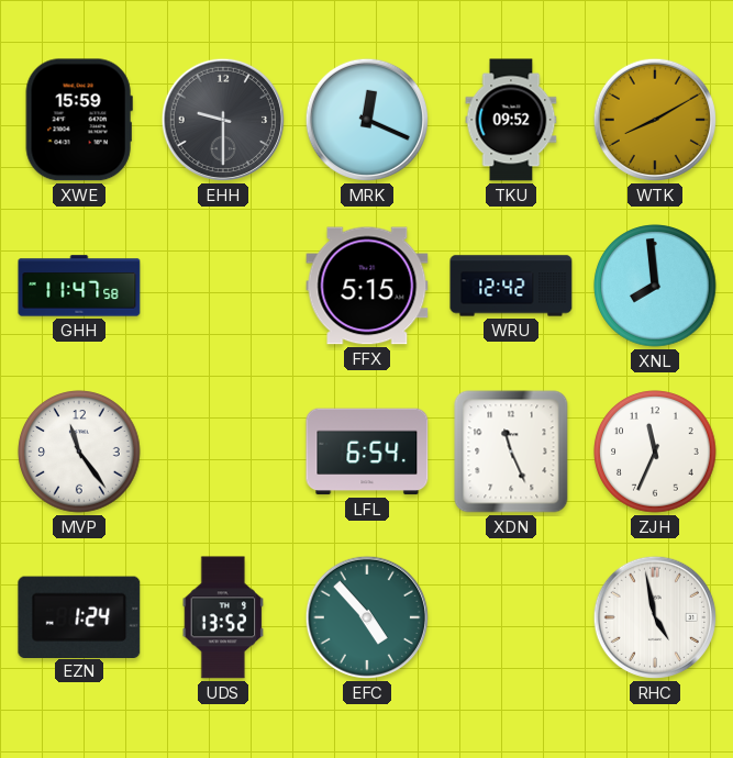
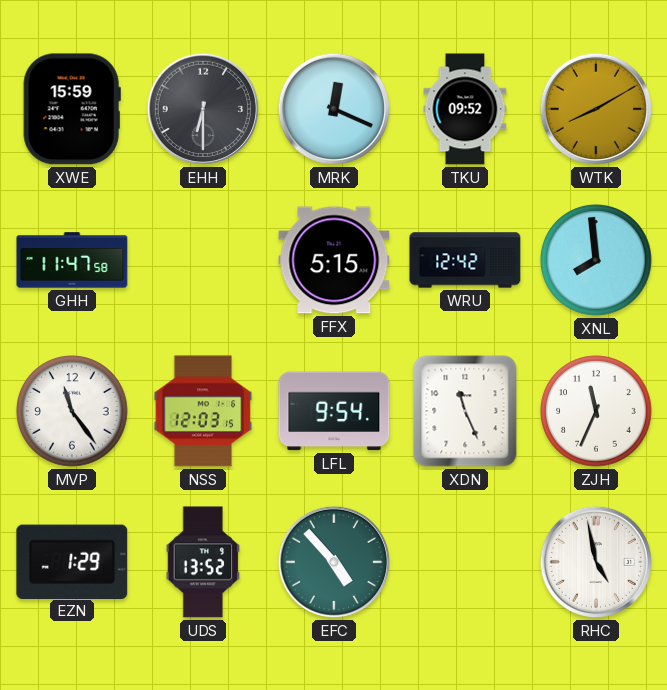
EHH: 9:30 -> 6:30 (203, 109)
NSS: none -> 12:03 (203, 411)
LFL: 6:54 -> 9:54 (334, 411)
EZN: 1:24 -> 1:29 (72, 561)
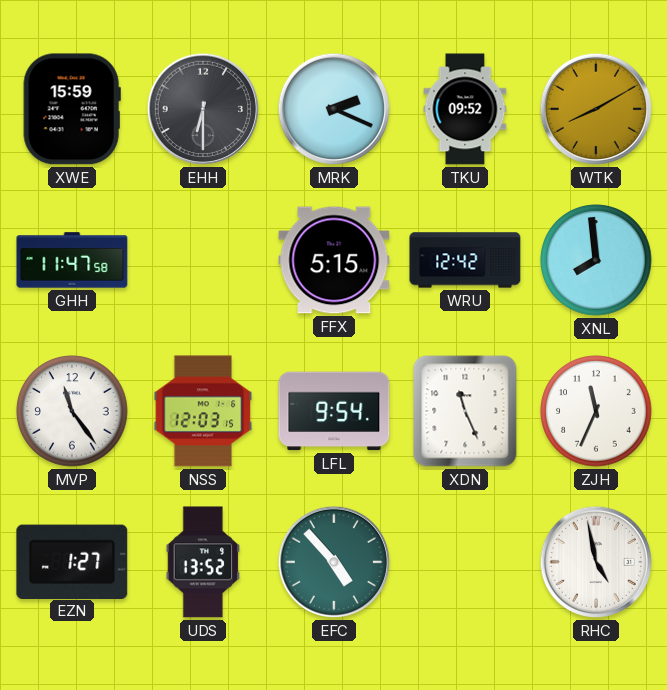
MRK: 12:19 -> 2:19 (334, 109)
EZN: 1:29 -> 1:27 (72, 561)
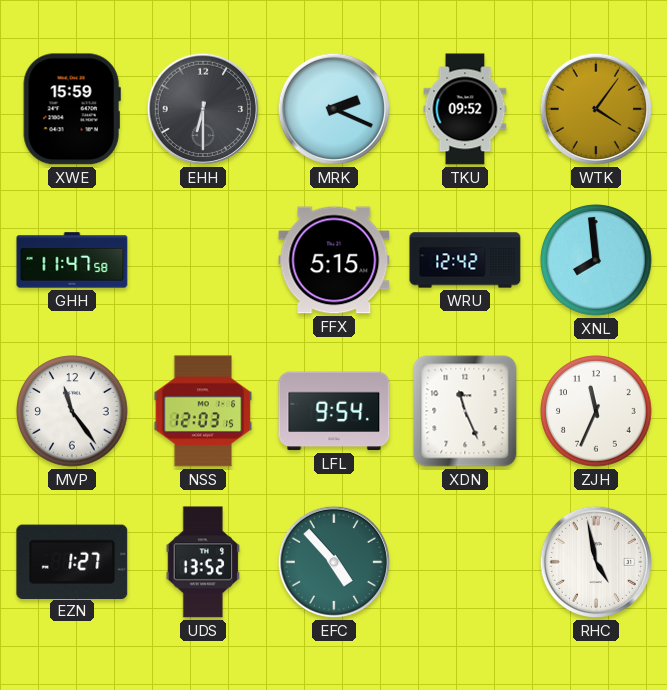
WTK: 8:10 -> 4:06 (596, 109)
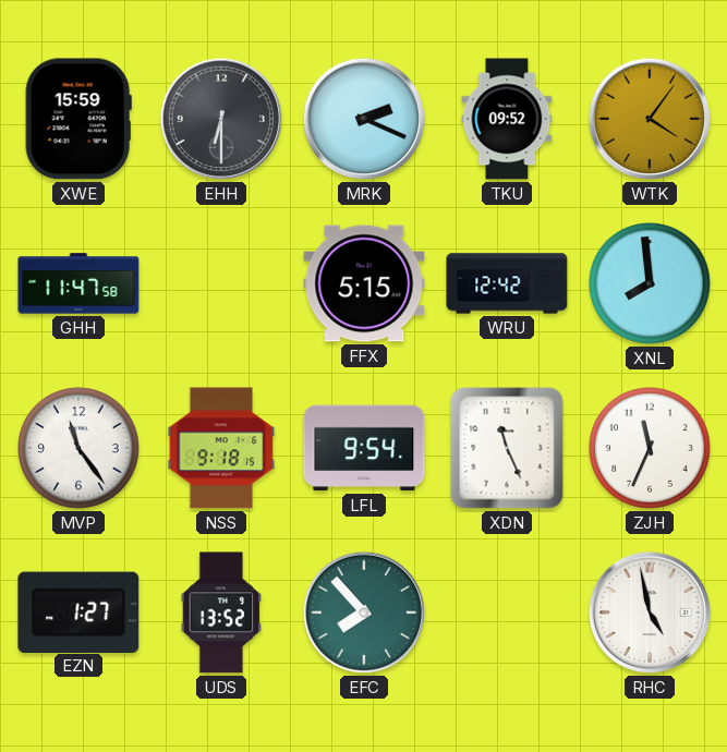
NSS: 12:03 -> 9:18 (221, 448)
EFC: 4:53 -> 7:53 (364, 612)
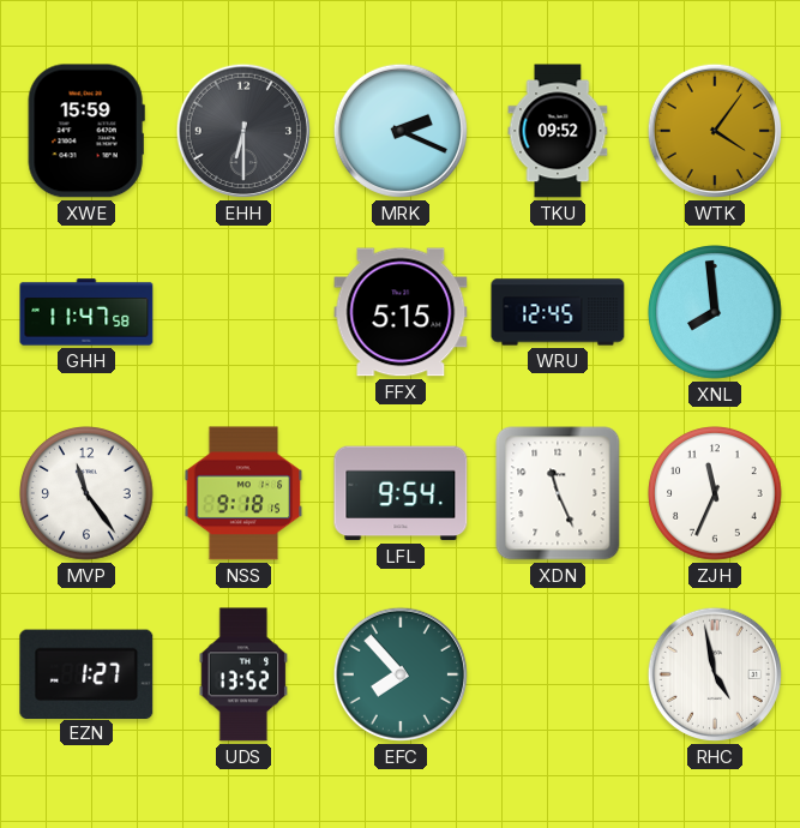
WRU: 12:42 -> 12:45 (558, 312)
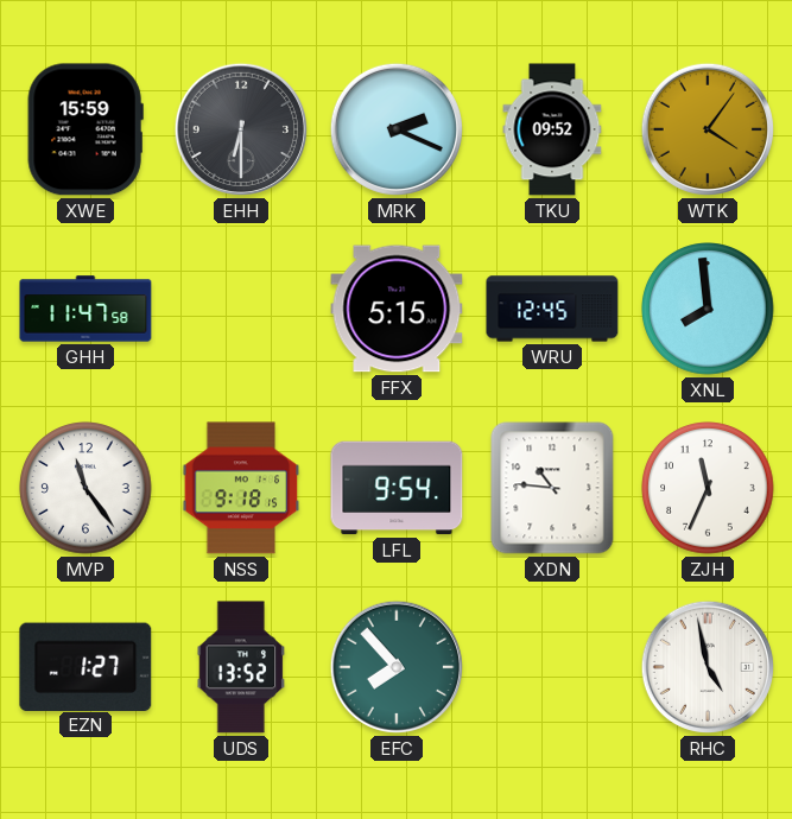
XDN: 11:26 -> 10:46 (552, 488)
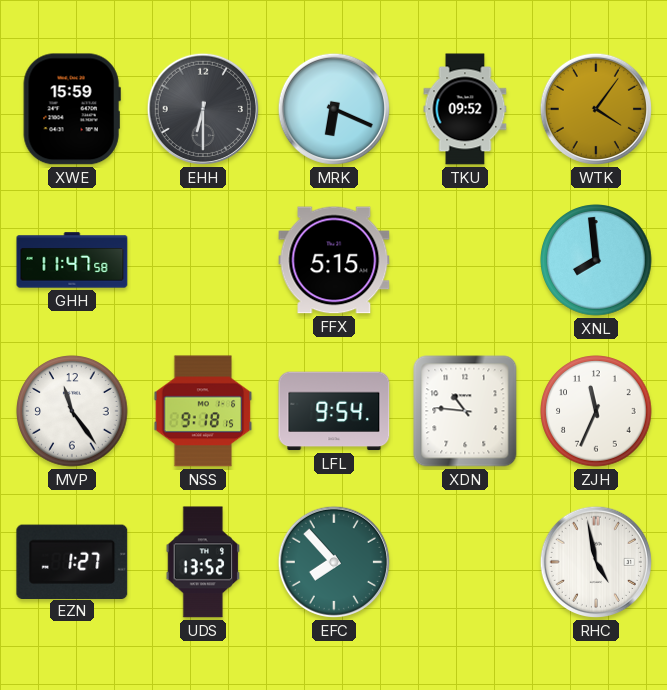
MRK: 2:19 -> 6:19 (334, 109)
WRU: 12:45 -> none (552, 309)
